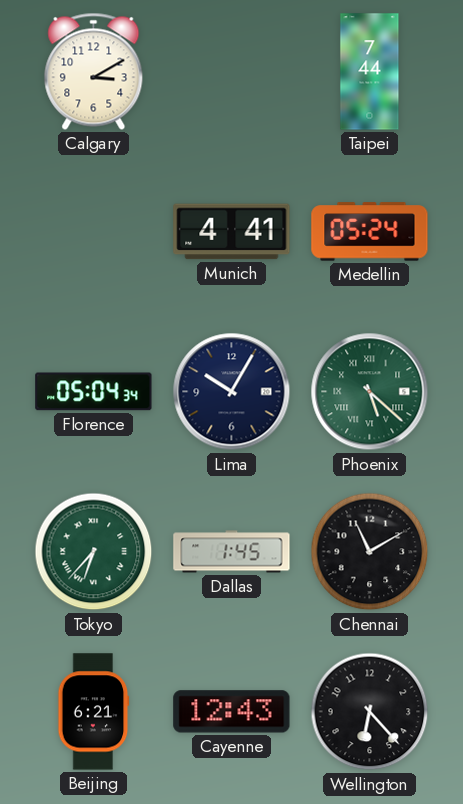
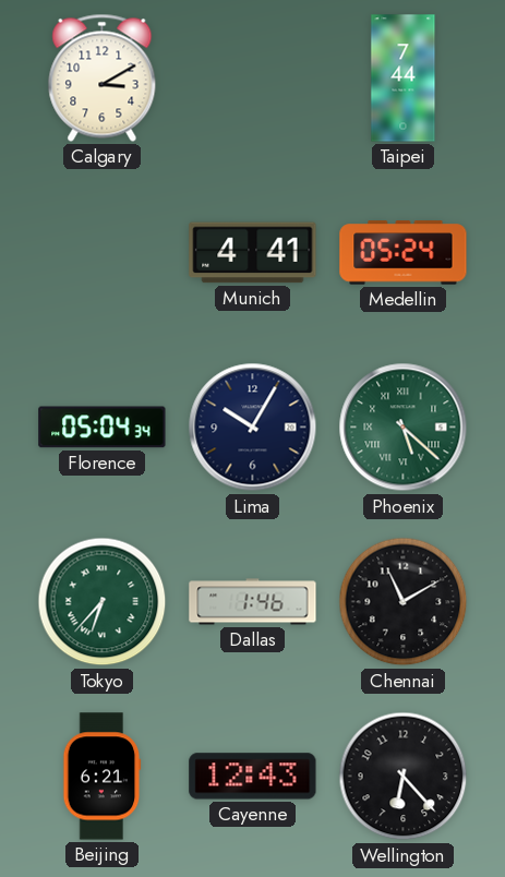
Dallas: 1:45 -> 1:46 (253, 602)
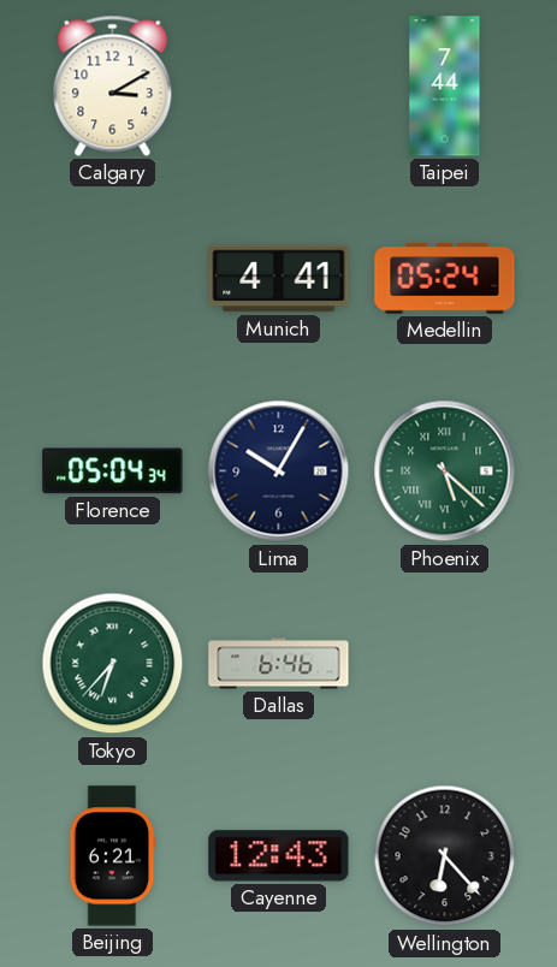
Dallas: 1:46 -> 6:46 (279, 664)
Chennai: 11:10 -> none (404, 602)
